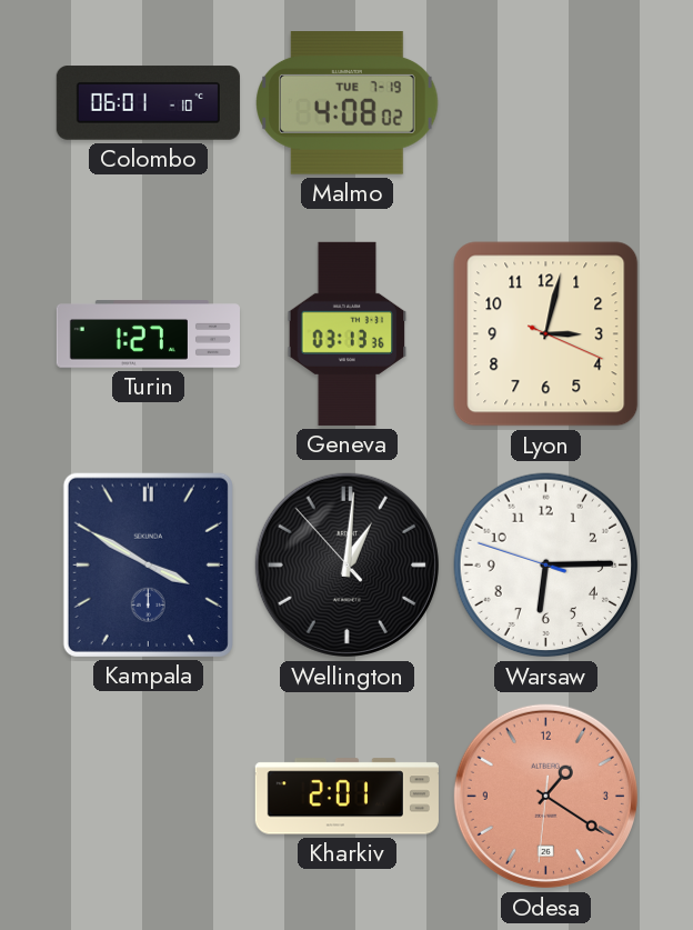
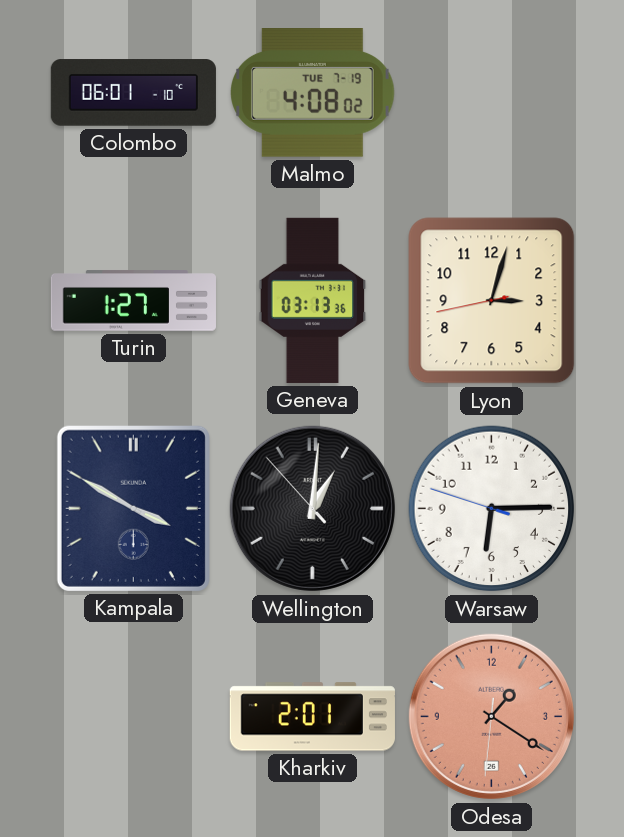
Lyon: 3:02:19 -> 3:02:43 (492, 301)
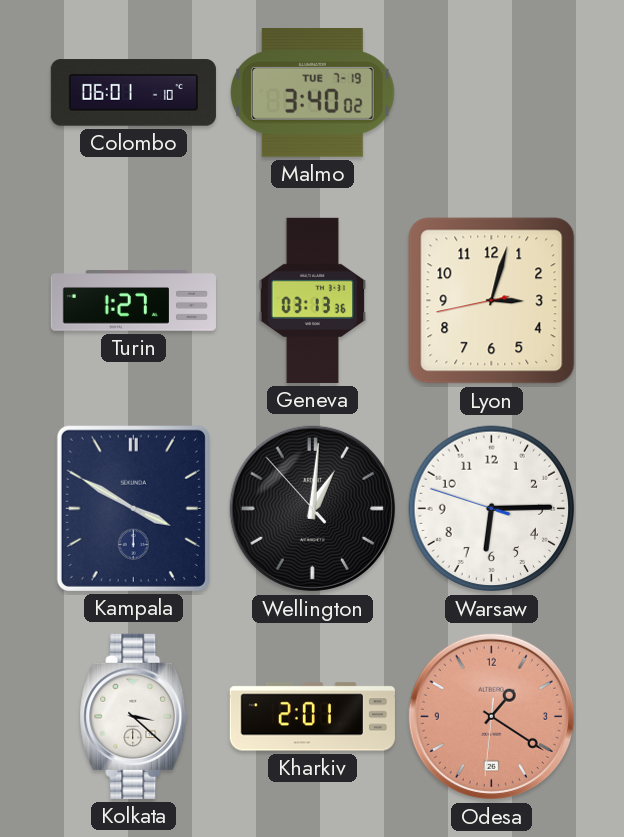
Malmo: 4:08 -> 3:40 (313, 93)
Kolkata: none -> 3:22 (134, 716)
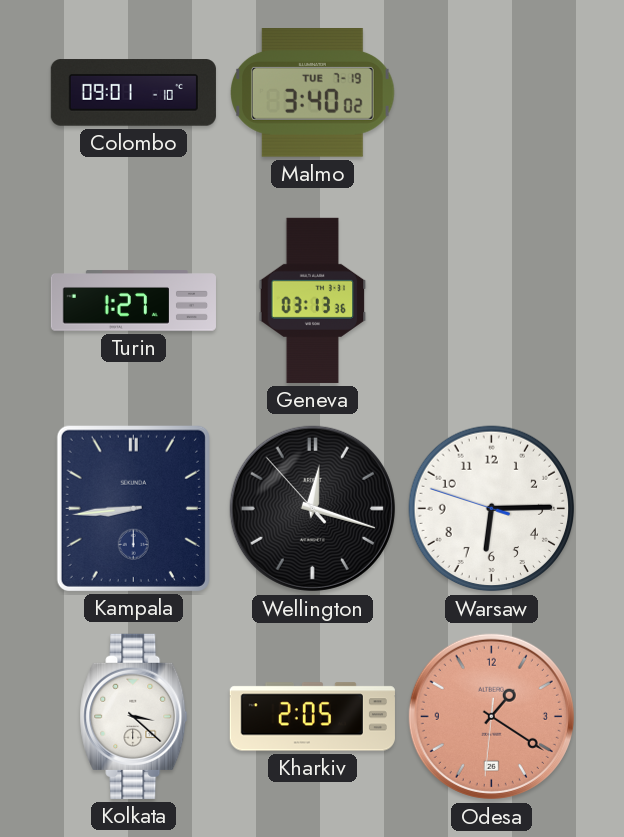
Colombo: 06:01 -> 09:01 (133, 93)
Lyon: 3:02 -> none (492, 301)
Kampala: 3:50 -> 8:44 (133, 508)
Wellington: 1:00 -> 12:17 (312, 508)
Kharkiv: 2:01 -> 2:05 (312, 717)
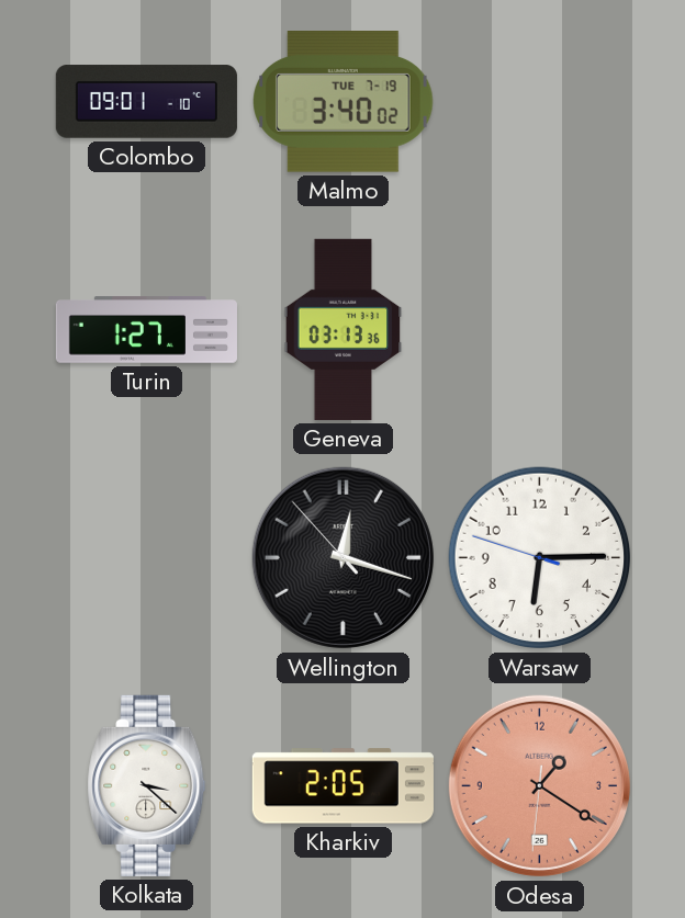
Kampala: 8:44 -> none (133, 508)
